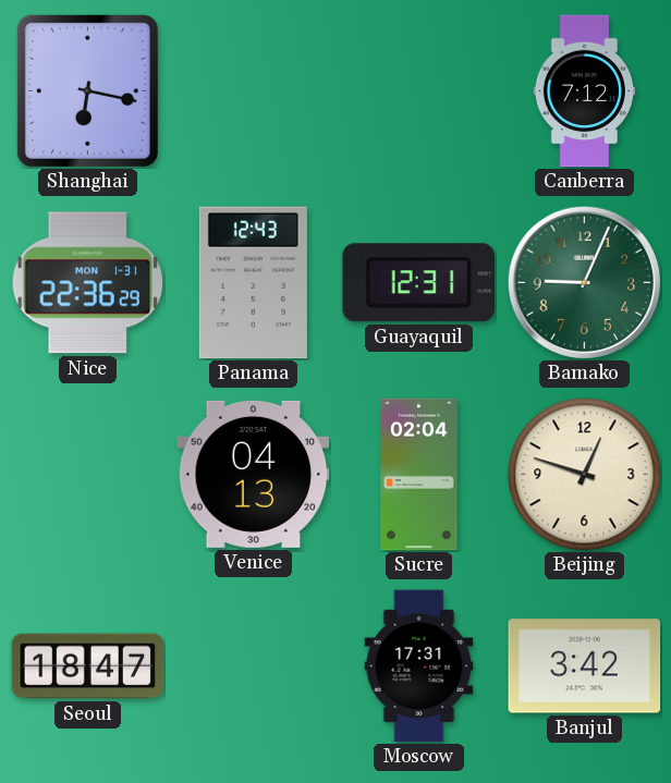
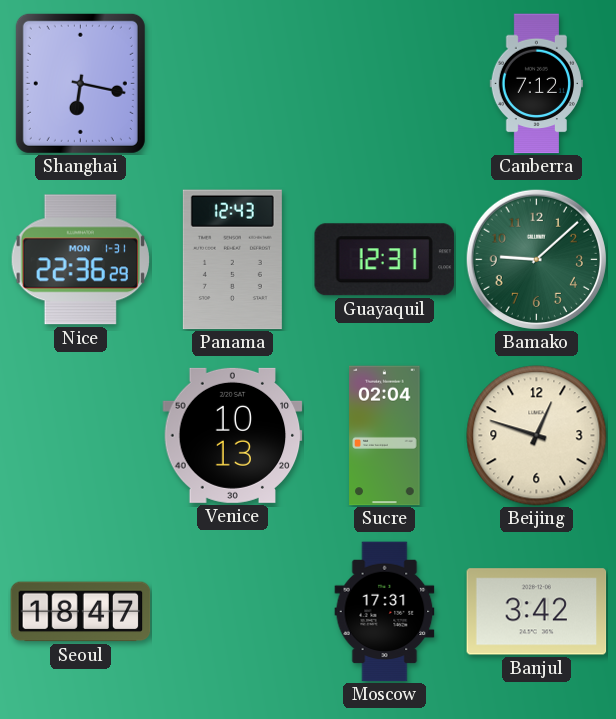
Bamako: 9:04 -> 9:08 (536, 259)
Venice: 04:13 -> 10:13 (233, 435)
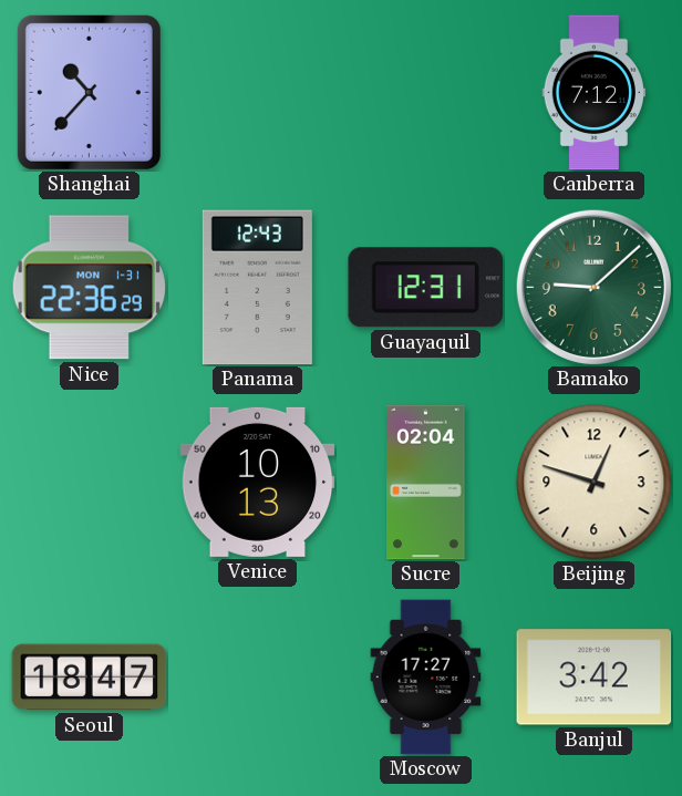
Shanghai: 6:17 -> 10:37 (89, 92)
Moscow: 17:31 -> 17:27 (426, 678)
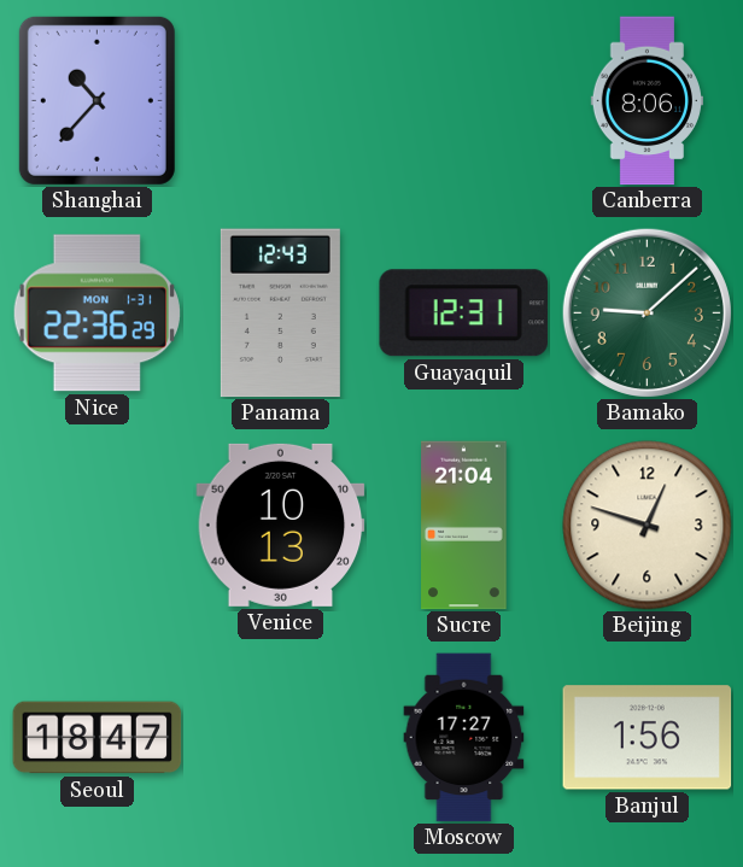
Canberra: 7:12 -> 8:06 (647, 101)
Sucre: 02:04 -> 21:04 (464, 526)
Banjul: 3:42 -> 1:56 (648, 738)
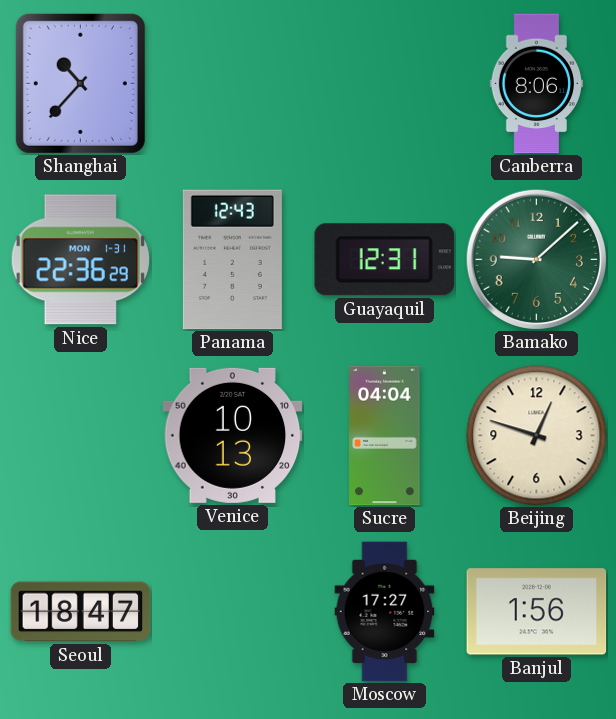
Sucre: 21:04 -> 04:04 (385, 436)
